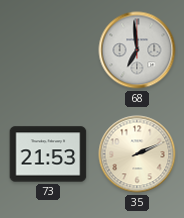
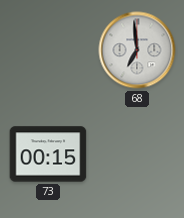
73: 21:53 -> 00:15 (48, 154)
35: 2:11 -> none (137, 154)
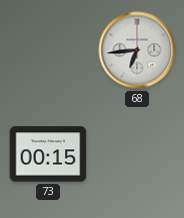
68: 6:59 -> 6:44 (137, 50)
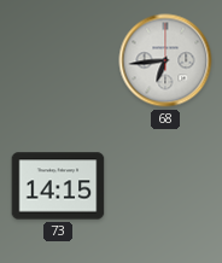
73: 00:15 -> 14:15 (58, 186)
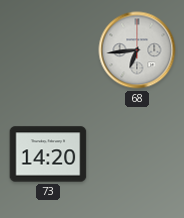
73: 14:15 -> 14:20 (48, 154)
